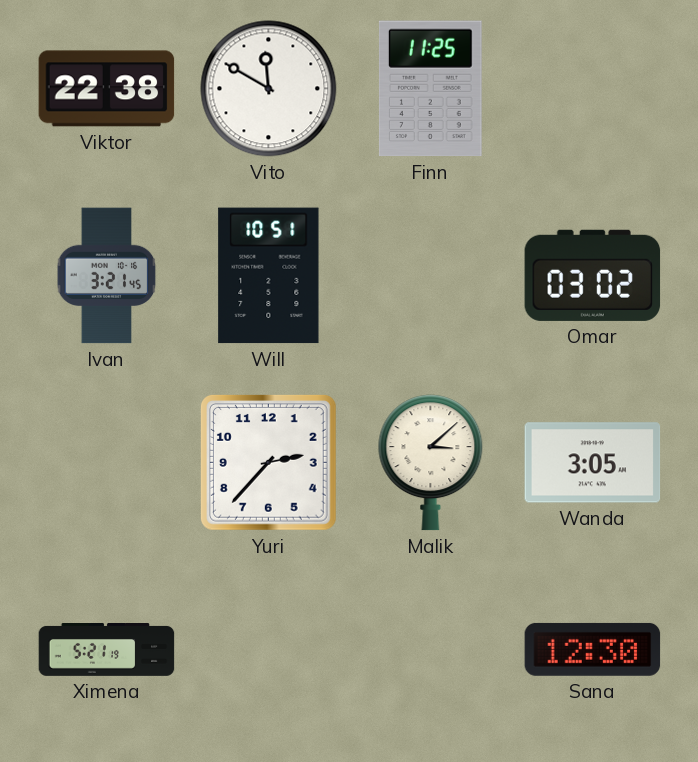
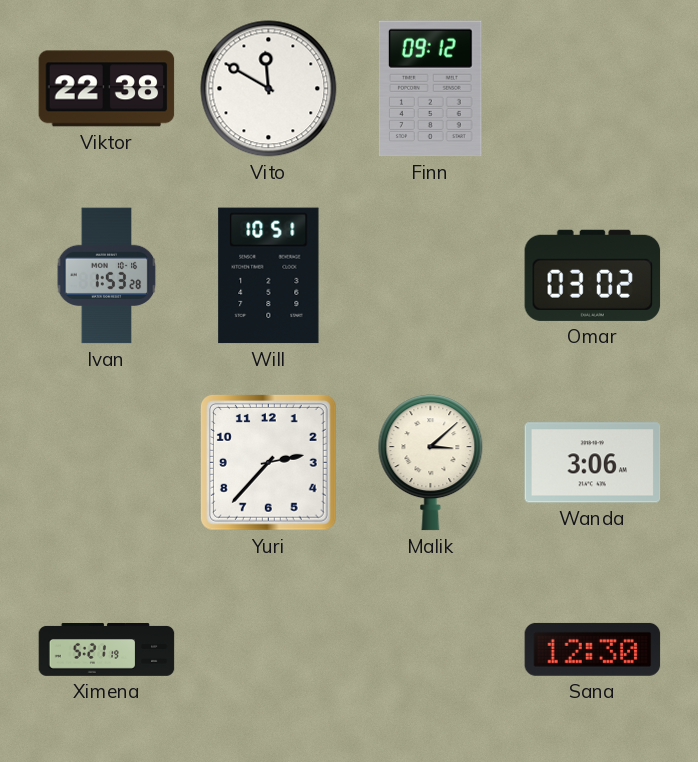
Finn: 11:25 -> 09:12 (430, 89)
Ivan: 3:21 -> 1:53 (107, 276)
Wanda: 3:05 -> 3:06 (593, 463)
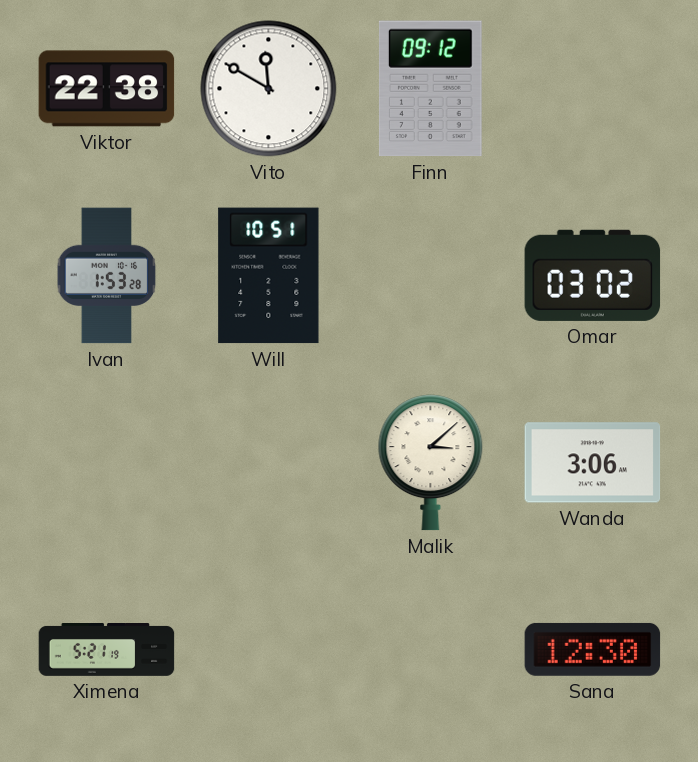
Yuri: 2:37 -> none (268, 462)
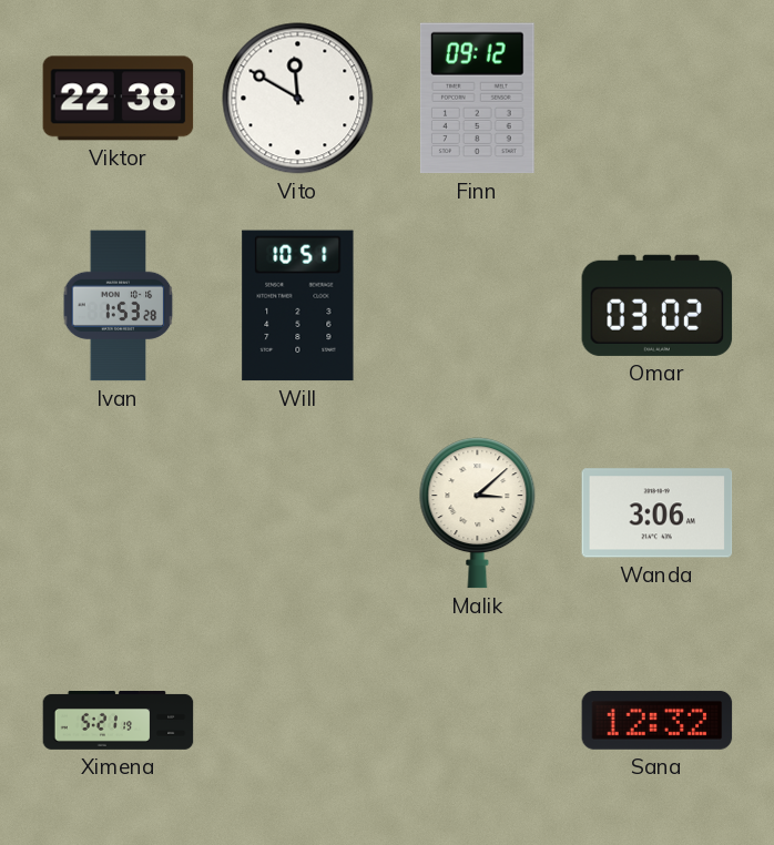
Sana: 12:30 -> 12:32 (658, 720)
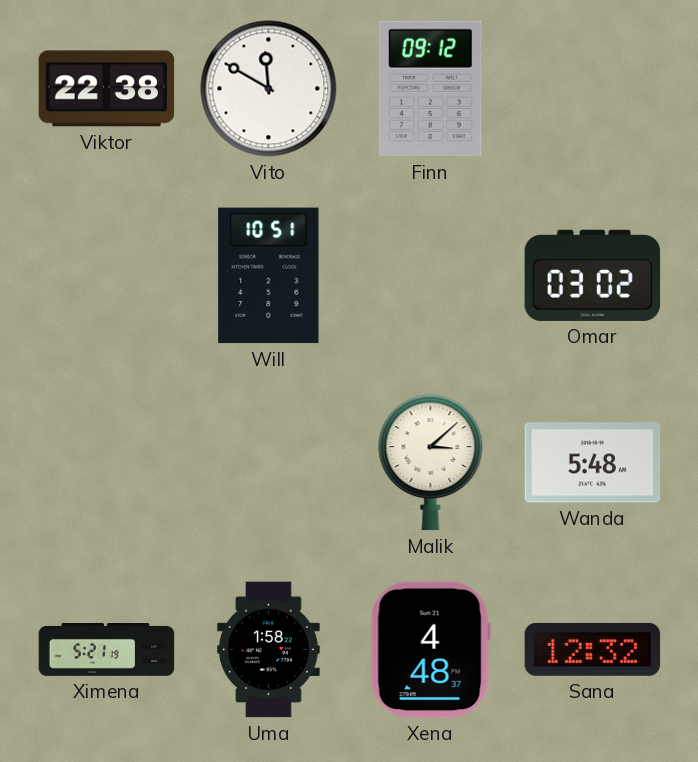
Ivan: 1:53 -> none (119, 306)
Wanda: 3:06 -> 5:48 (593, 463)
Uma: none -> 1:58 (269, 650)
Xena: none -> 4:48 (430, 650)
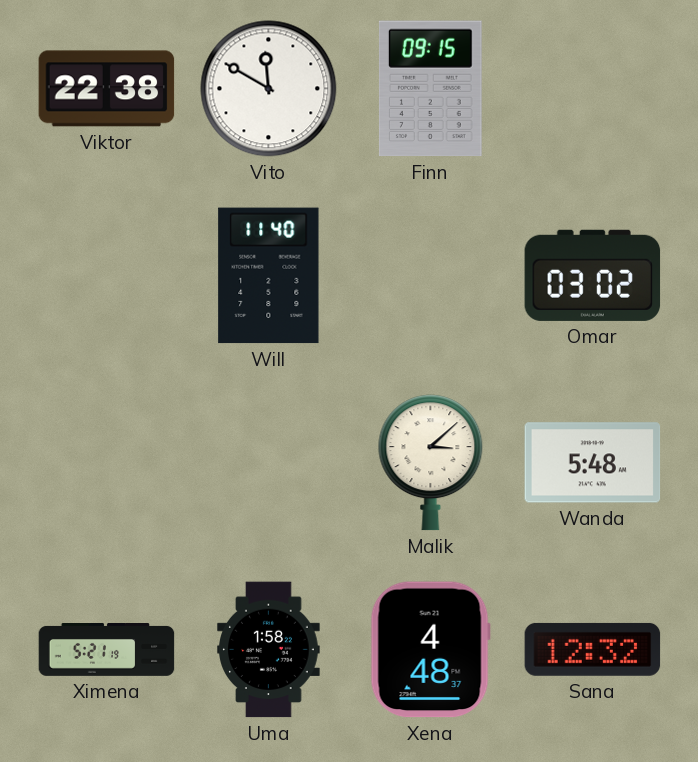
Finn: 09:12 -> 09:15 (430, 89)
Will: 10:51 -> 11:40 (269, 276)
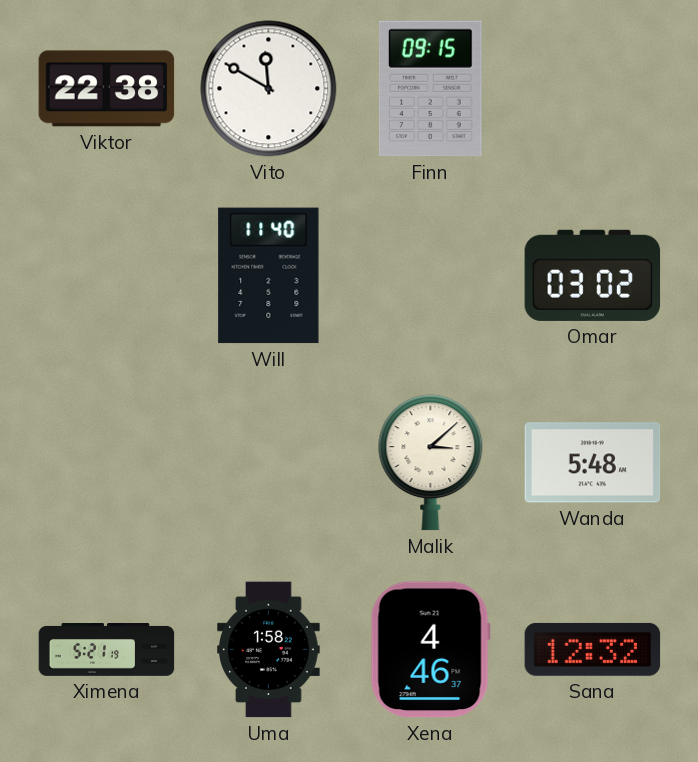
Xena: 4:48 -> 4:46 (430, 650)
